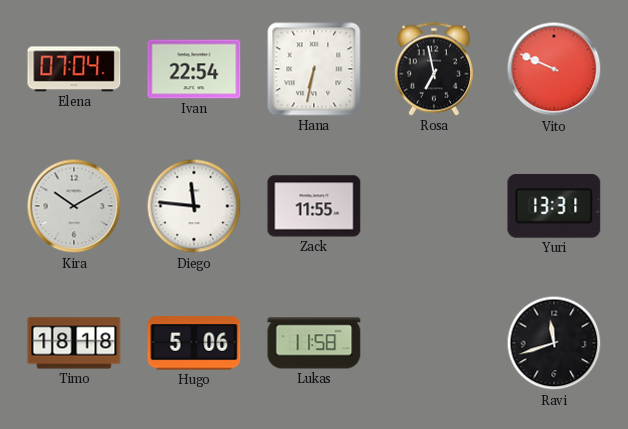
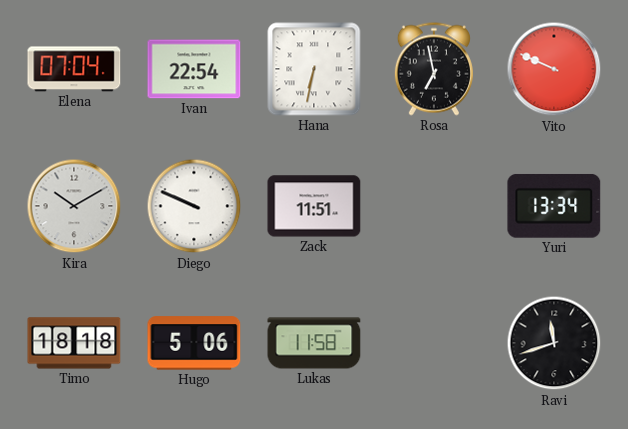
Diego: 11:46 -> 9:49 (194, 206)
Zack: 11:55 -> 11:51 (314, 206)
Yuri: 13:31 -> 13:34 (554, 206)
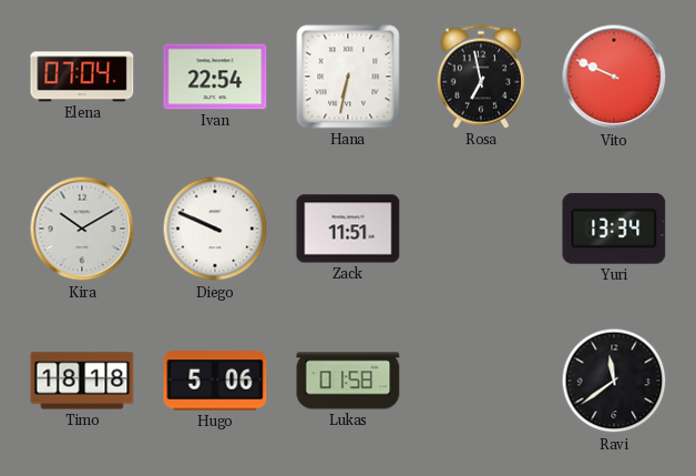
Lukas: 11:58 -> 01:58 (348, 381)
Ravi: 11:42 -> 11:39 (614, 381)
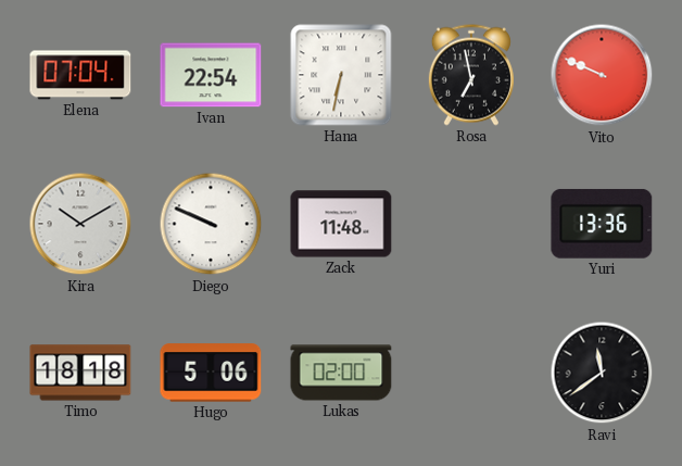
Zack: 11:51 -> 11:48 (341, 224)
Yuri: 13:34 -> 13:36 (602, 224)
Lukas: 01:58 -> 02:00 (341, 373)
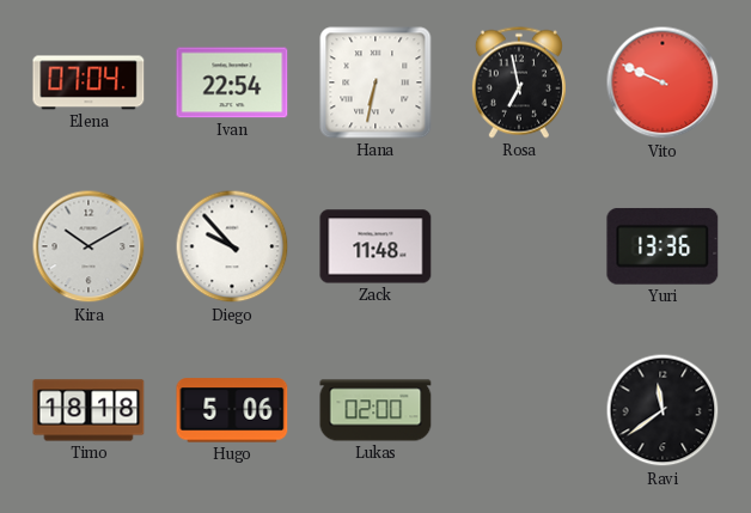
Diego: 9:49 -> 9:53 (232, 246)
